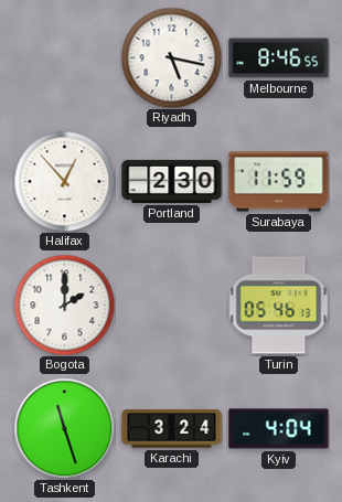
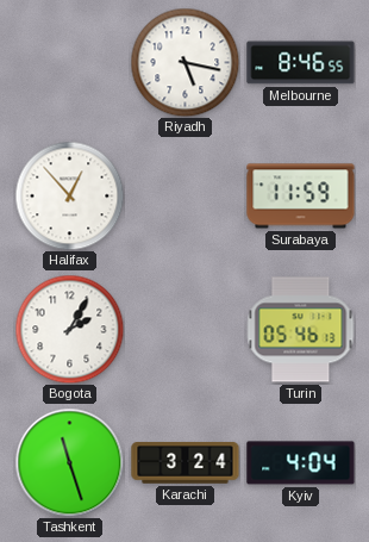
Portland: 2:30 -> none (172, 181)
Bogota: 2:00 -> 2:05 (69, 329)
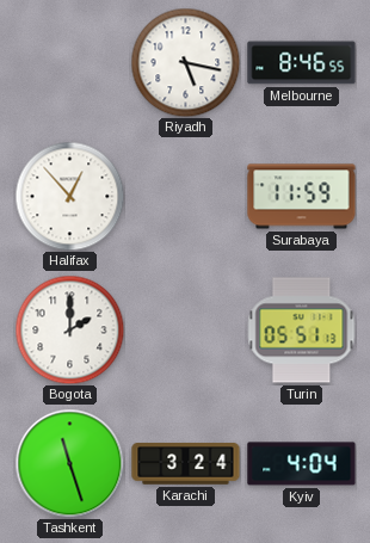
Bogota: 2:05 -> 2:00 (69, 329)
Turin: 05:46 -> 05:51 (301, 331)
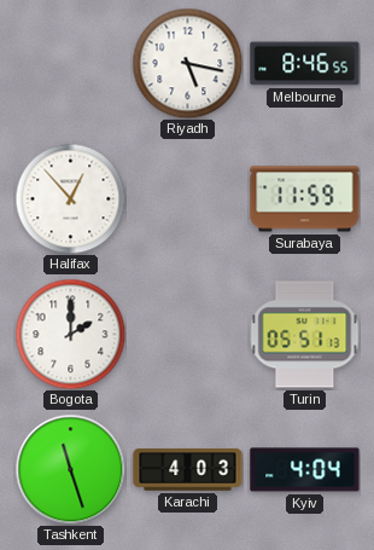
Karachi: 3:24 -> 4:03 (188, 470)
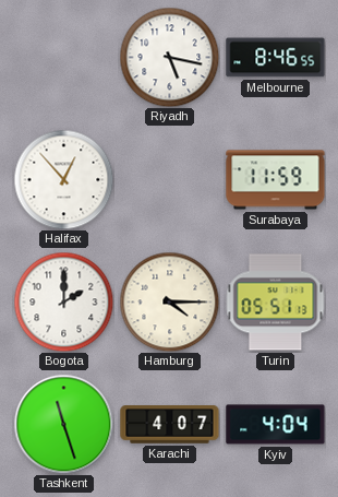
Hamburg: none -> 4:15 (169, 301)
Karachi: 4:03 -> 4:07 (170, 425)
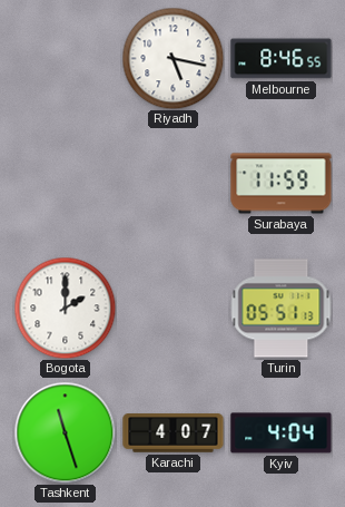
Halifax: 12:53 -> none (63, 179)
Hamburg: 4:15 -> none (169, 301)
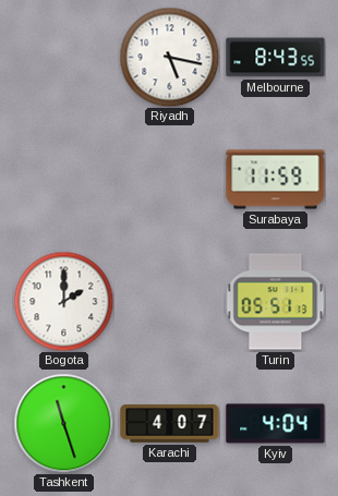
Melbourne: 8:46 -> 8:43 (276, 58)
